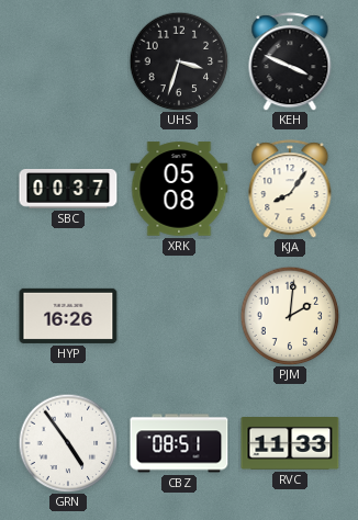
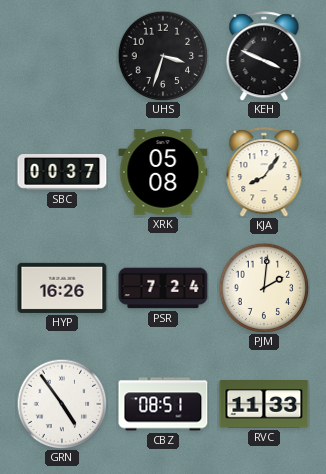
PSR: none -> 7:24 (163, 288)
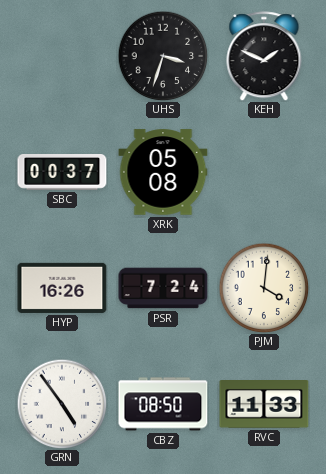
KEH: 3:49 -> 1:49 (264, 56)
KJA: 8:06 -> none (264, 172)
PJM: 2:01 -> 4:01 (264, 288)
CBZ: 08:51 -> 08:50 (163, 404)
